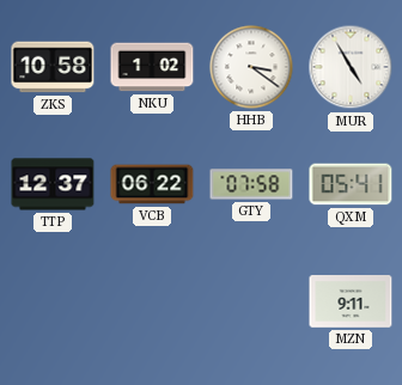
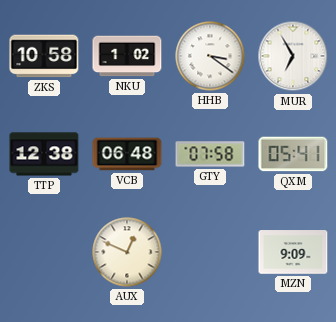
MUR: 4:55 -> 6:55 (293, 56)
TTP: 12:37 -> 12:38 (44, 154)
VCB: 06:22 -> 06:48 (127, 154)
AUX: none -> 12:49 (127, 252)
MZN: 9:11 -> 9:09 (293, 252)
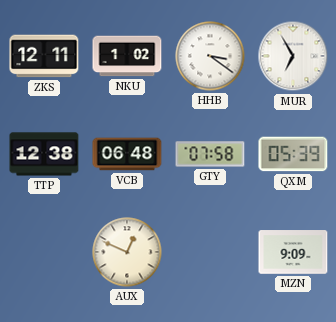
ZKS: 10:58 -> 12:11 (44, 56)
QXM: 05:41 -> 05:39 (293, 154)
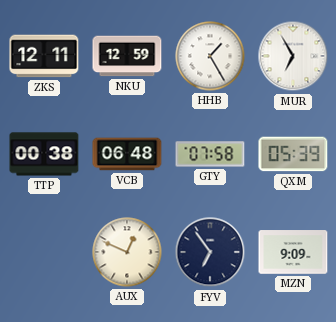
NKU: 1:02 -> 12:59 (127, 56)
HHB: 3:21 -> 1:25 (210, 56)
TTP: 12:38 -> 00:38 (44, 154)
FYV: none -> 6:54 (210, 252)
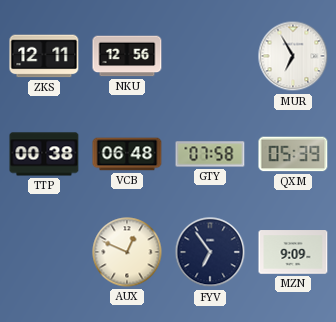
NKU: 12:59 -> 12:56 (127, 56)
HHB: 1:25 -> none (210, 56)
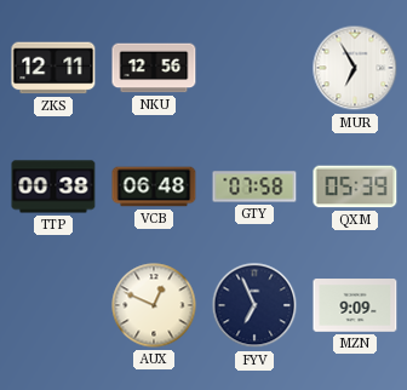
FYV: 6:54 -> 6:56 (254, 305)
